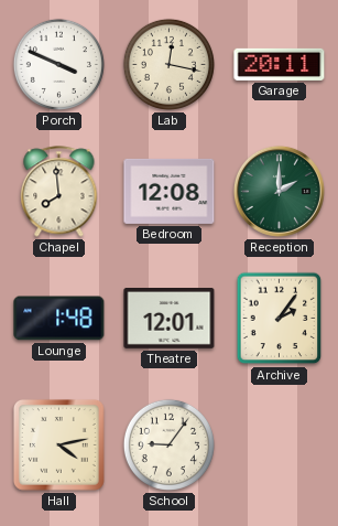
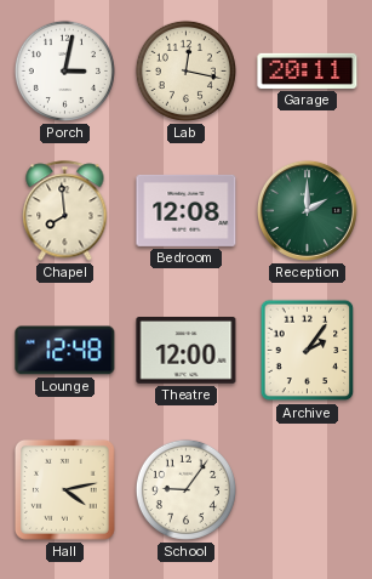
Porch: 3:49 -> 3:02 (64, 70)
Lounge: 1:48 -> 12:48 (65, 351)
Theatre: 12:01 -> 12:00 (187, 351)
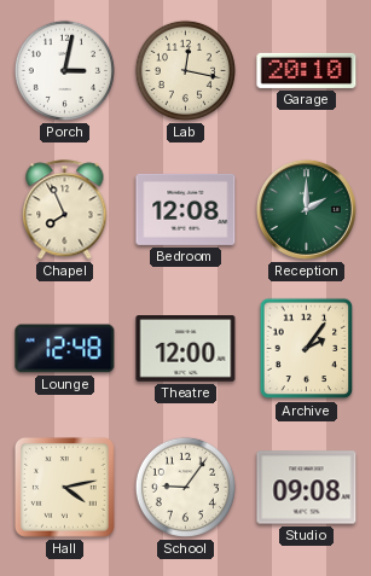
Garage: 20:11 -> 20:10 (307, 70)
Chapel: 7:59 -> 7:56 (65, 210)
Studio: none -> 09:08 (307, 488)
